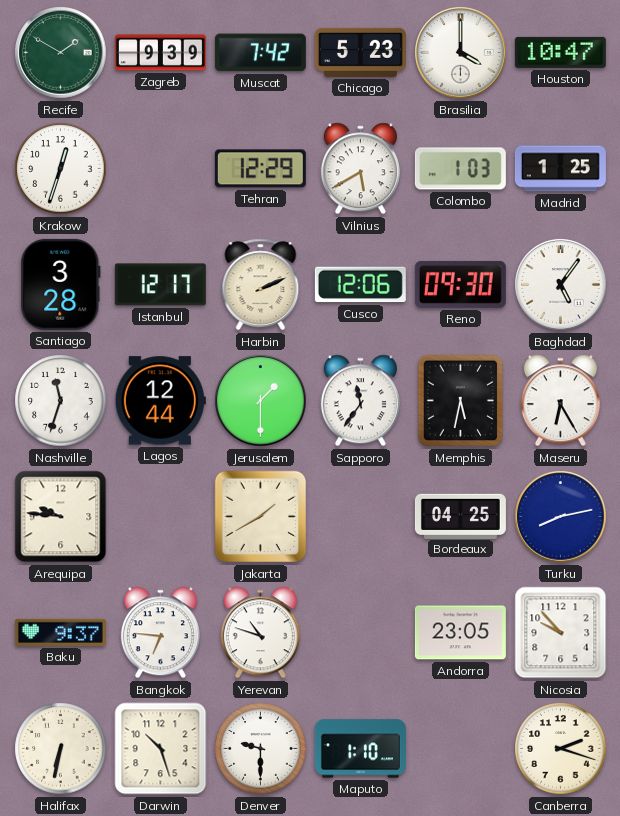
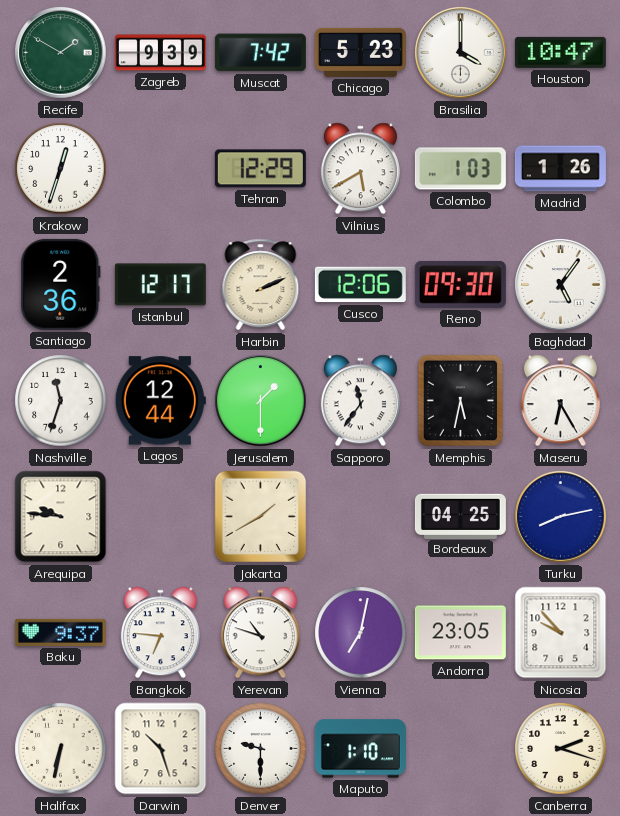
Madrid: 1:25 -> 1:26 (560, 169)
Santiago: 3:28 -> 2:36 (61, 284)
Vienna: none -> 7:02 (361, 633)
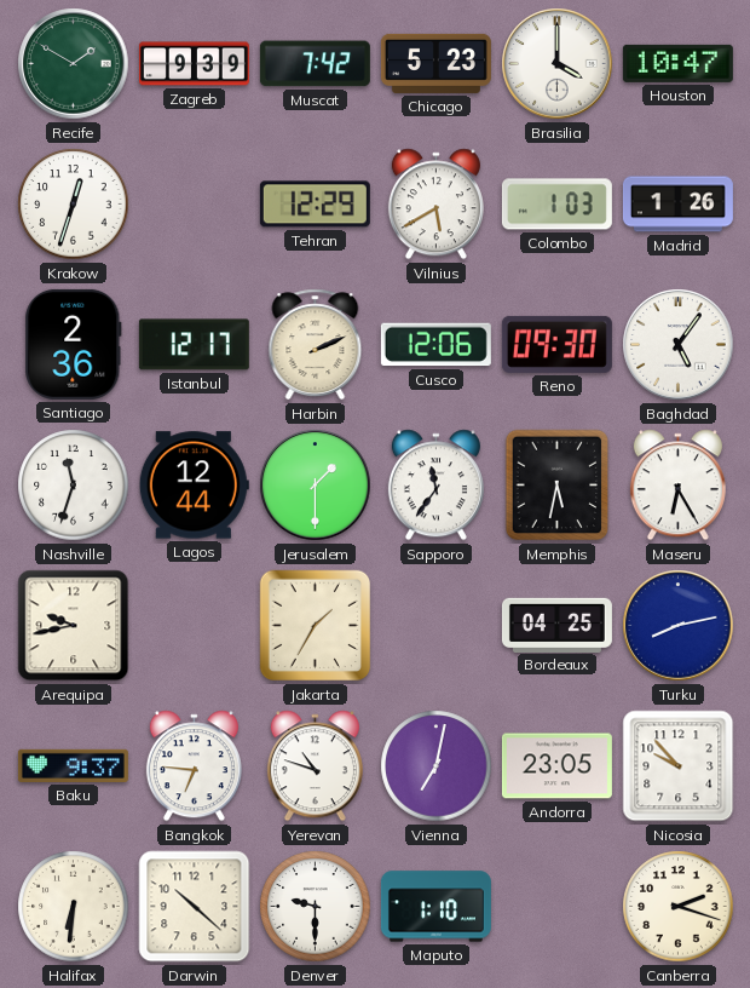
Arequipa: 9:46 -> 9:43 (74, 626)
Jakarta: 1:40 -> 1:35 (316, 626)
Halifax: 6:32 -> 6:31 (74, 907)
Darwin: 10:27 -> 10:22 (195, 907)
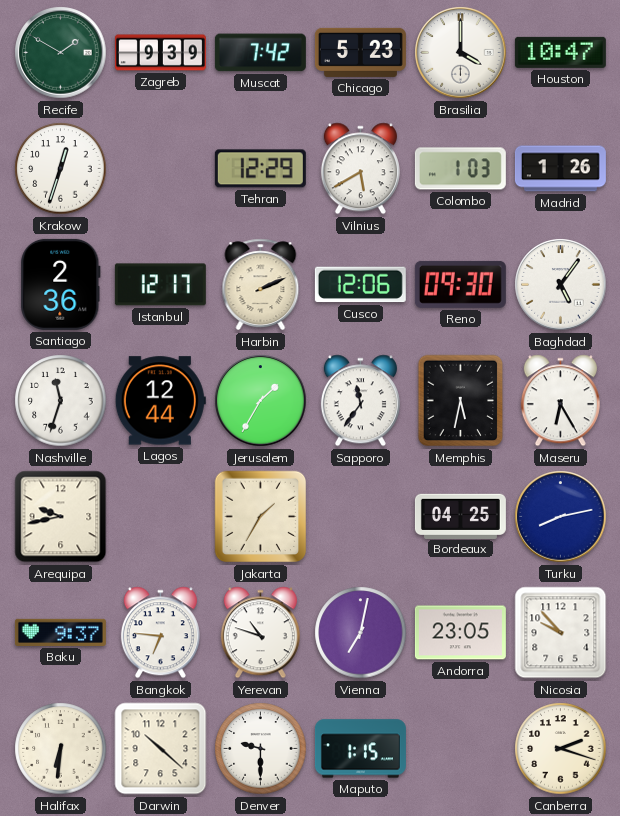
Jerusalem: 1:30 -> 1:35 (261, 401)
Maputo: 1:10 -> 1:15 (360, 749)
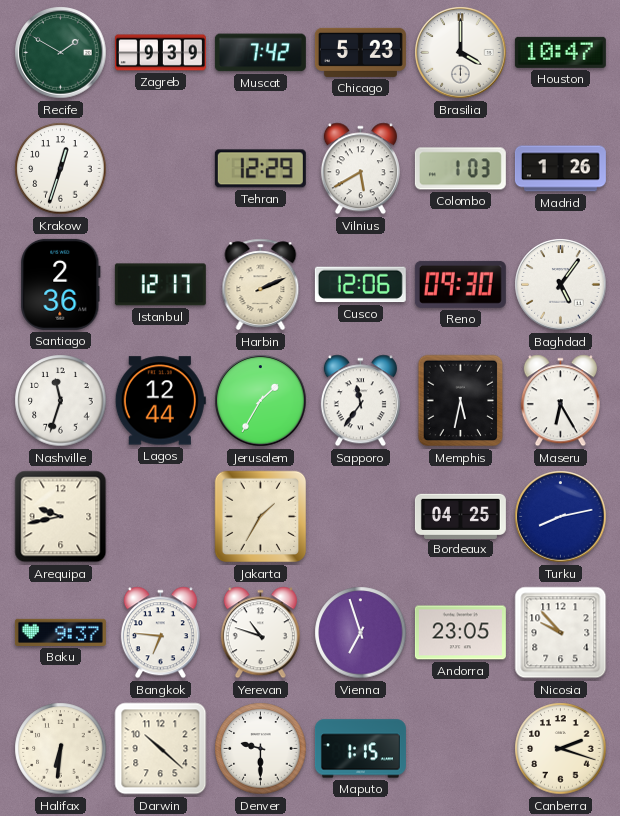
Vienna: 7:02 -> 6:57 (361, 633)
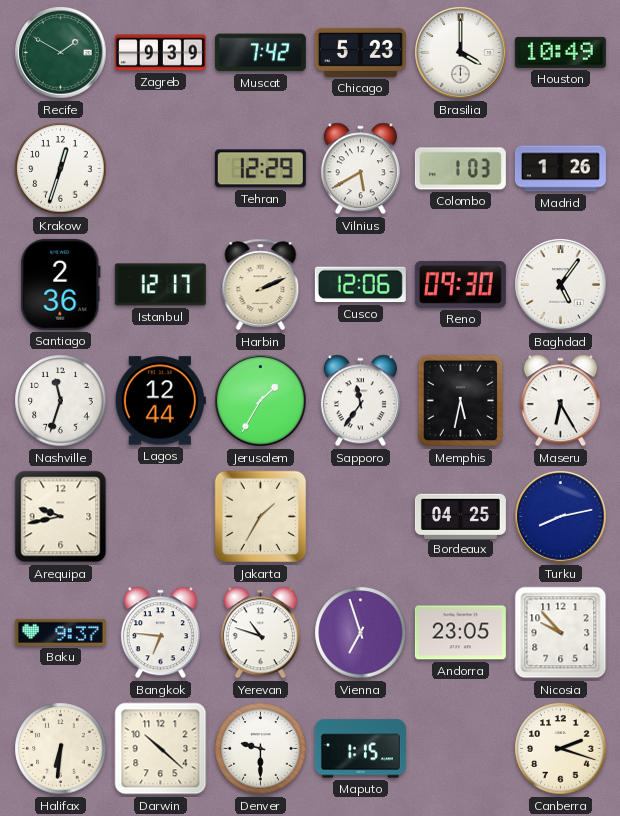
Houston: 10:47 -> 10:49 (560, 52)
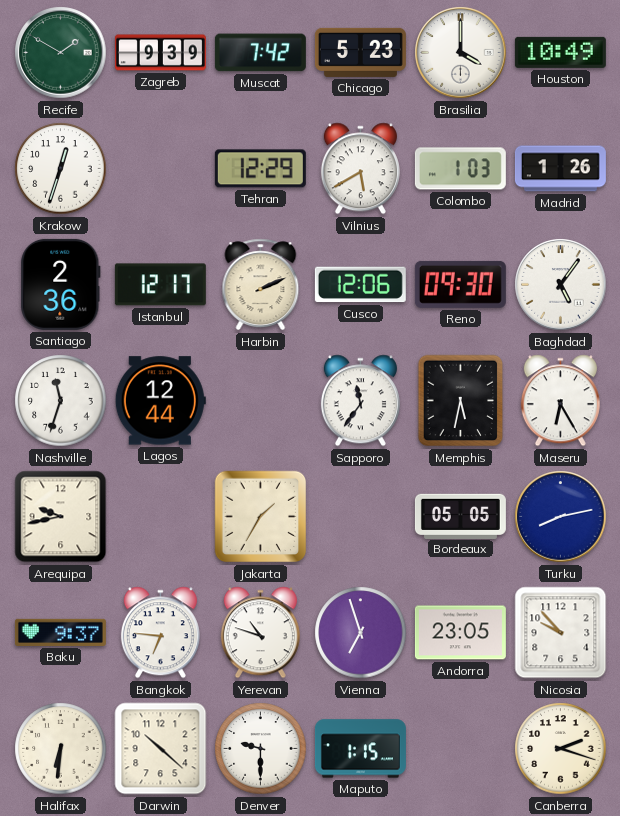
Jerusalem: 1:35 -> none (261, 401)
Bordeaux: 04:25 -> 05:05 (460, 516)
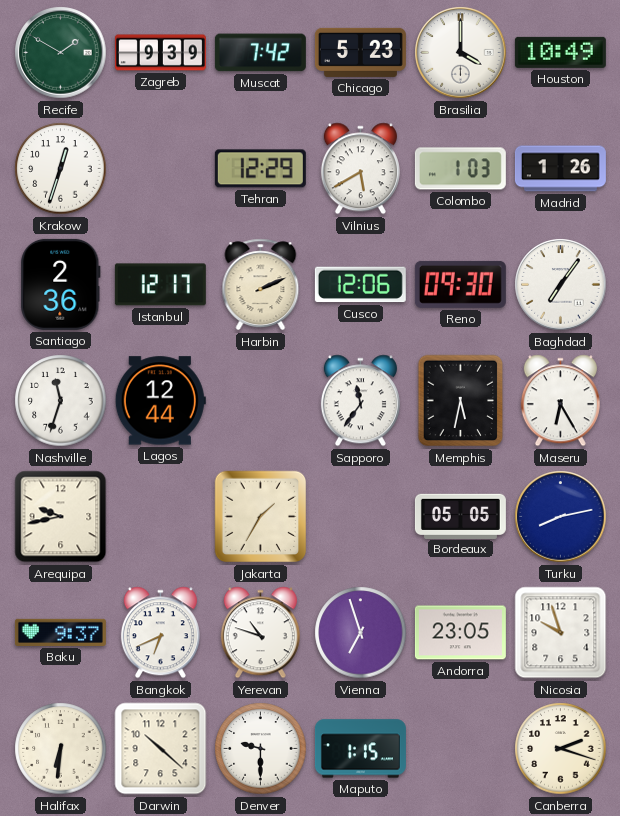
Baghdad: 5:06 -> 7:06 (561, 285)
Bangkok: 6:46 -> 6:41 (160, 633)
Nicosia: 9:53 -> 9:57 (561, 633)
